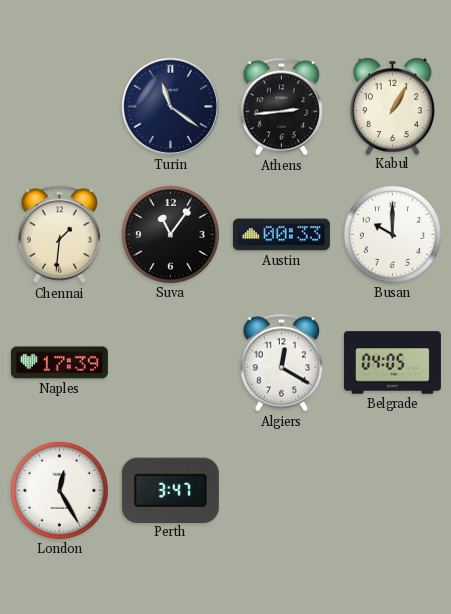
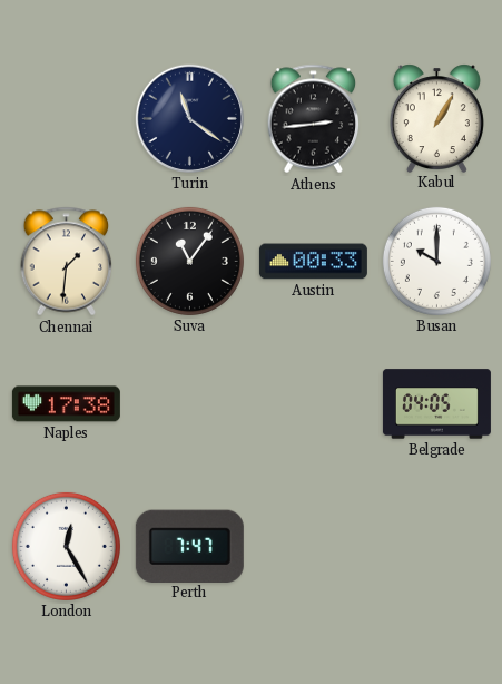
Naples: 17:39 -> 17:38 (66, 404)
Algiers: 12:20 -> none (282, 363)
Perth: 3:47 -> 7:47 (189, 546)
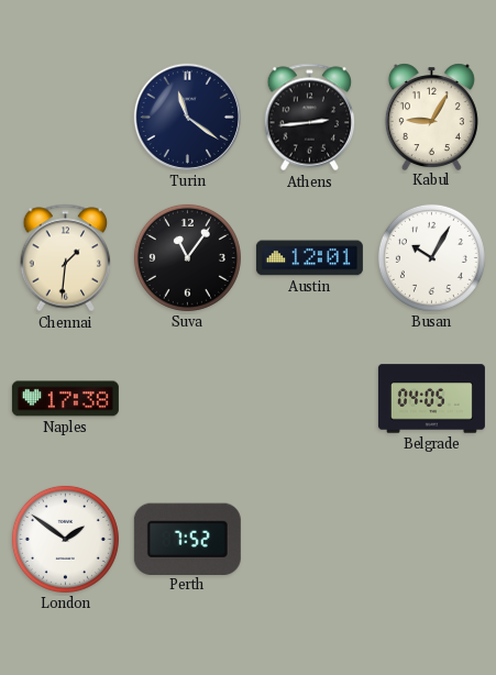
Kabul: 1:05 -> 9:05 (431, 117)
Austin: 00:33 -> 12:01 (309, 258)
Busan: 10:00 -> 10:05 (431, 257)
London: 12:25 -> 1:51 (65, 539)
Perth: 7:47 -> 7:52 (187, 539)
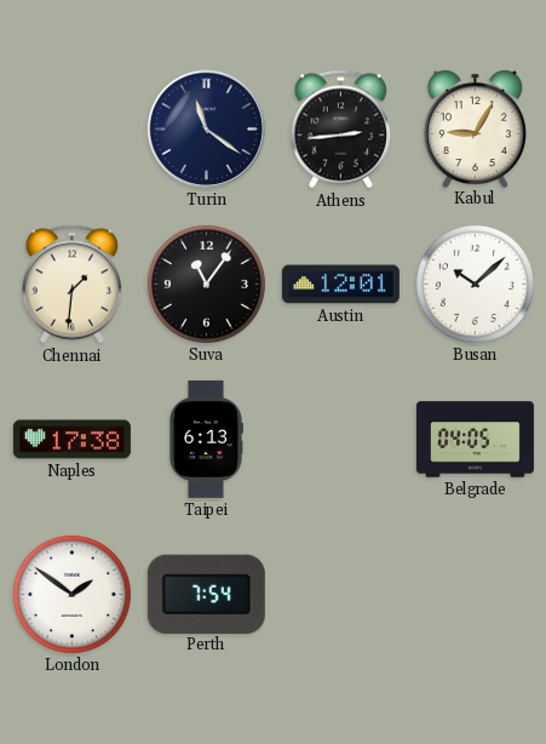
Busan: 10:05 -> 10:08 (475, 284)
Taipei: none -> 6:13 (206, 439)
Perth: 7:52 -> 7:54 (206, 594)
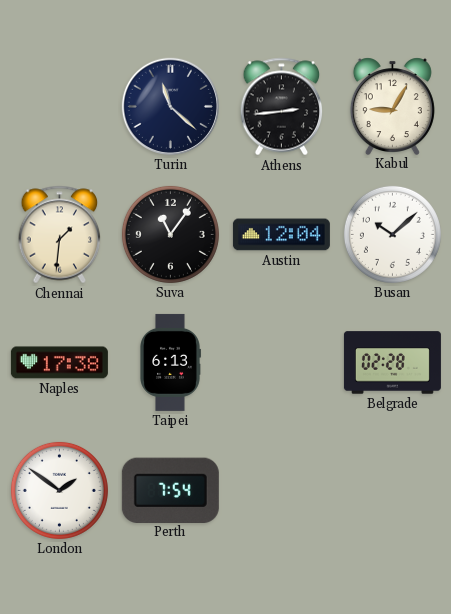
Turin: 11:21 -> 11:22 (170, 106)
Austin: 12:01 -> 12:04 (281, 235)
Belgrade: 04:05 -> 02:28 (392, 363)
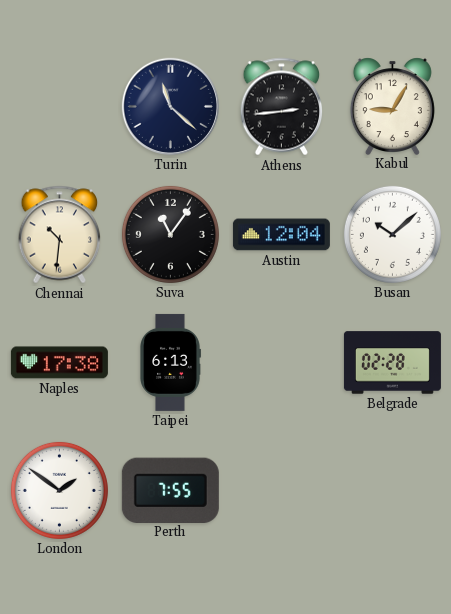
Chennai: 1:31 -> 10:31 (60, 235)
Perth: 7:54 -> 7:55 (170, 490)
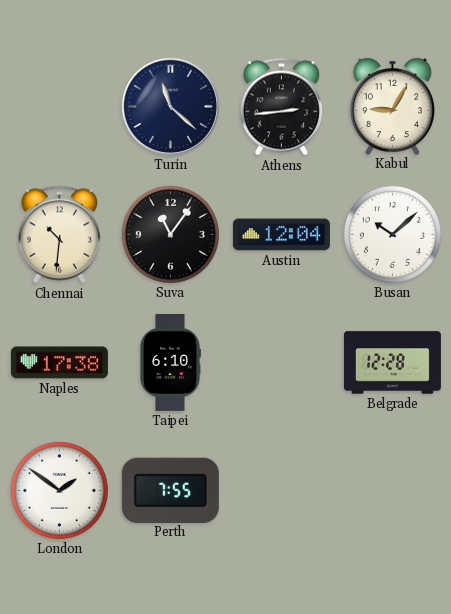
Taipei: 6:13 -> 6:10 (170, 362)
Belgrade: 02:28 -> 12:28 (392, 363)
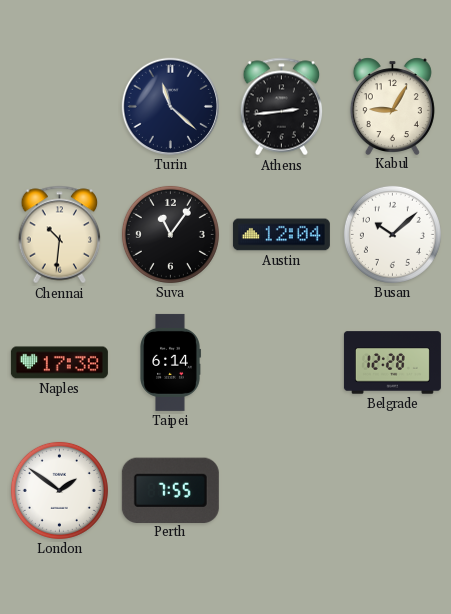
Taipei: 6:10 -> 6:14 (170, 362)
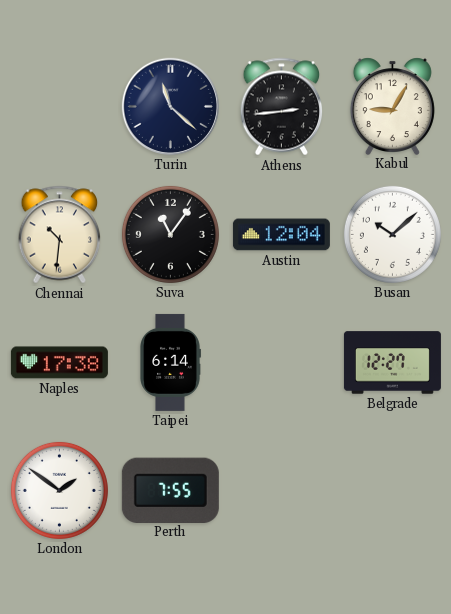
Belgrade: 12:28 -> 12:27 (392, 363)
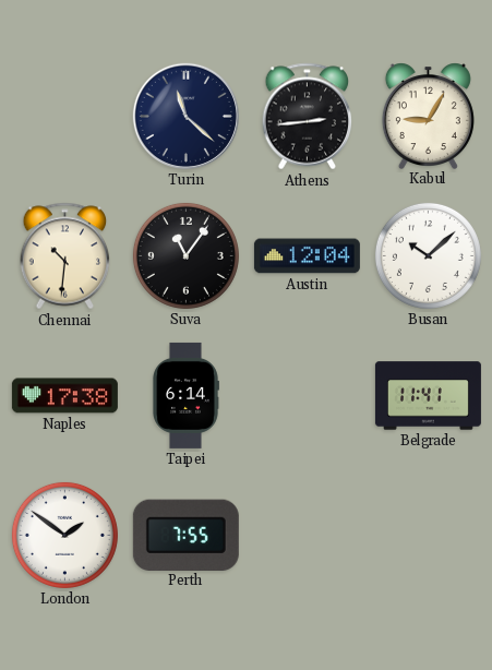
Belgrade: 12:27 -> 11:41 (428, 396)
